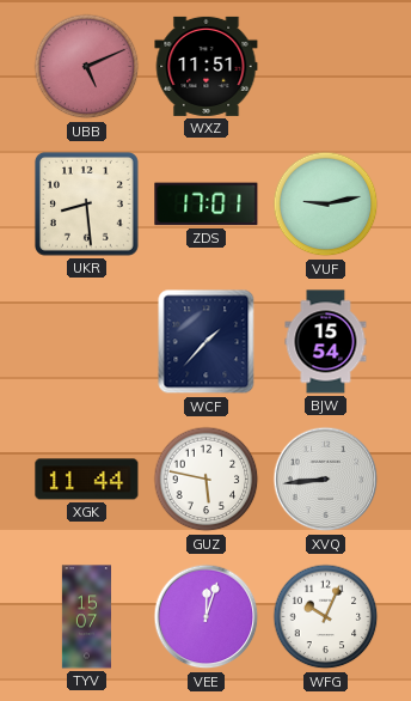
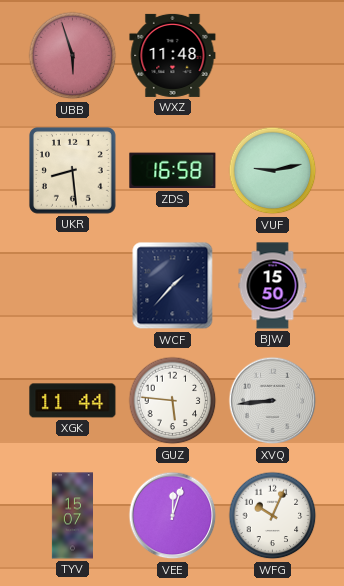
UBB: 5:11 -> 5:57 (73, 56)
WXZ: 11:51 -> 11:48 (173, 55)
ZDS: 17:01 -> 16:58 (173, 171)
BJW: 15:54 -> 15:50 (273, 286)
GUZ: 5:47 -> 5:46 (173, 401)
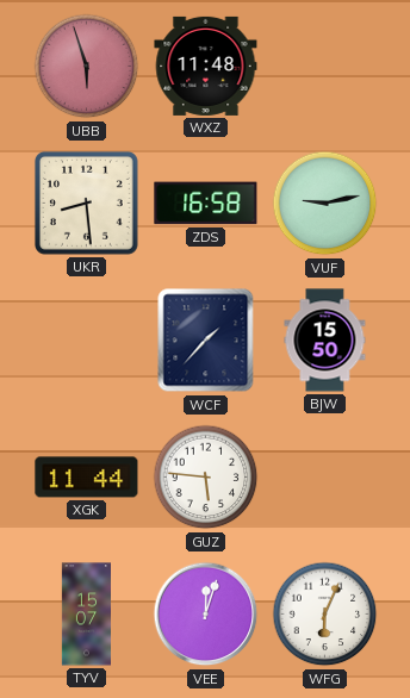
XVQ: 8:44 -> none (273, 401)
WFG: 10:04 -> 6:04 (325, 615)
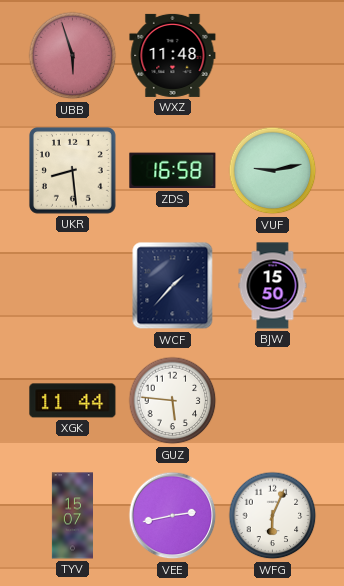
VEE: 12:03 -> 2:43 (173, 516)
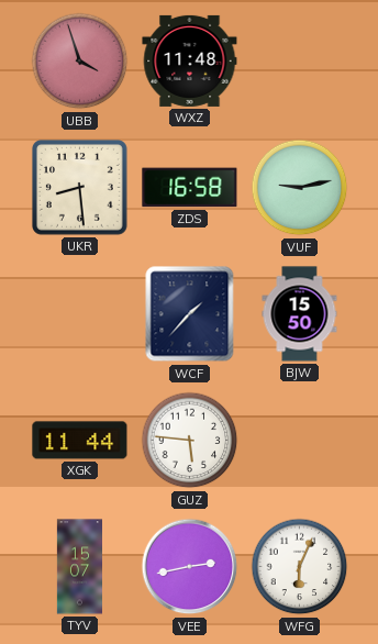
UBB: 5:57 -> 3:57 (80, 62)
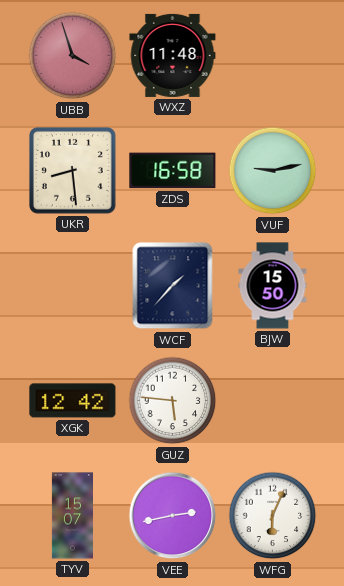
XGK: 11:44 -> 12:42 (73, 401)
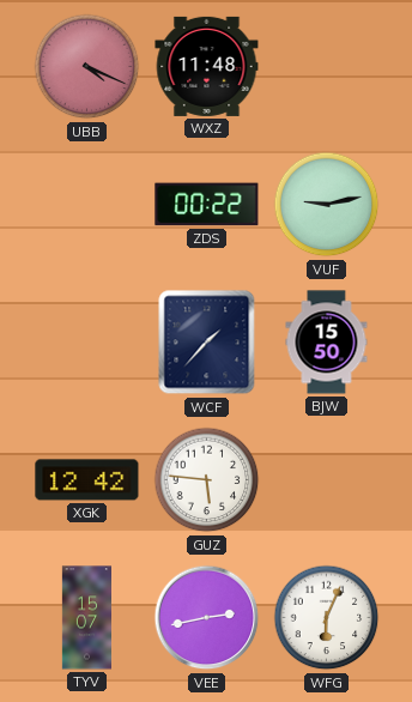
UBB: 3:57 -> 4:19 (87, 67)
UKR: 8:29 -> none (72, 170)
ZDS: 16:58 -> 00:22 (207, 205)
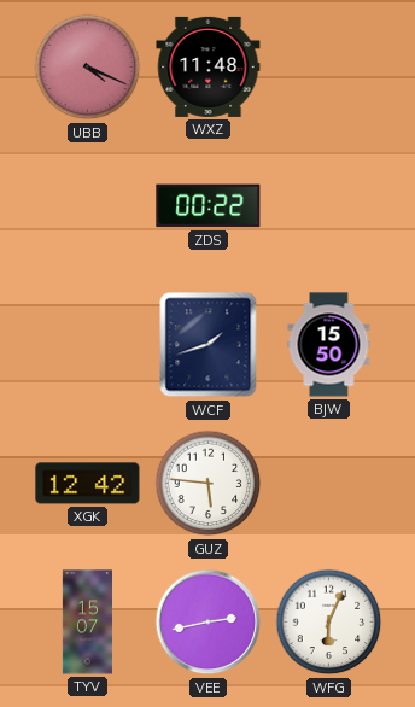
VUF: 9:13 -> none (327, 205)
WCF: 1:37 -> 1:42 (209, 345)
